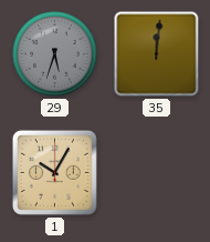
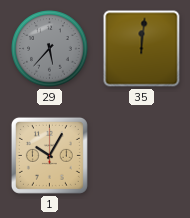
29: 5:33 -> 5:37 (50, 49)
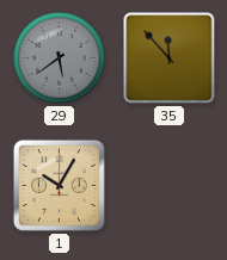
29: 5:37 -> 5:39 (60, 58)
35: 12:01 -> 11:53 (170, 58)
